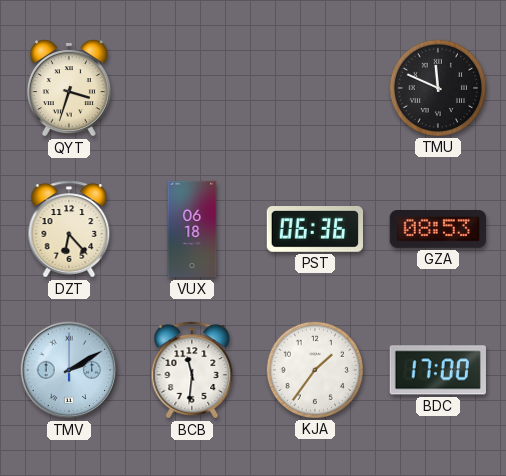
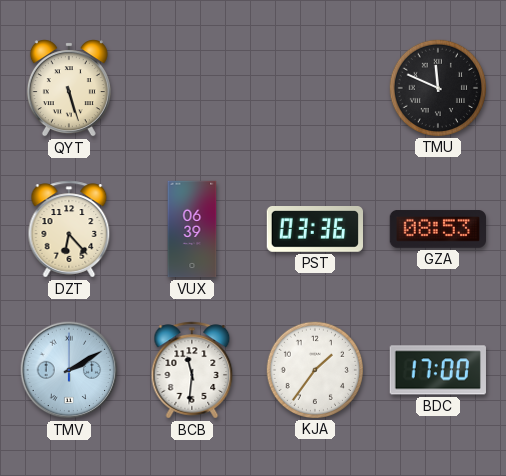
QYT: 3:33 -> 5:27 (69, 88)
VUX: 06:18 -> 06:39 (192, 229)
PST: 06:36 -> 03:36 (314, 230)
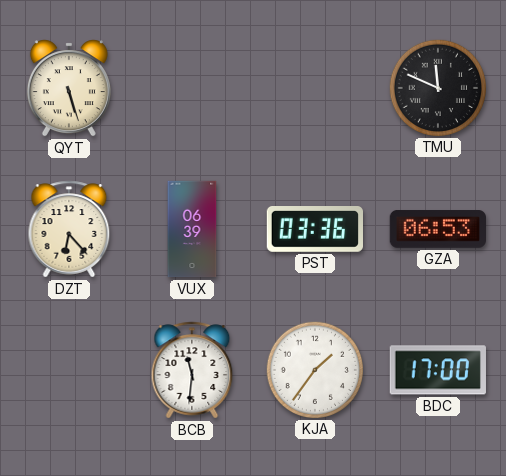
GZA: 08:53 -> 06:53 (437, 230)
TMV: 2:10 -> none (69, 370)
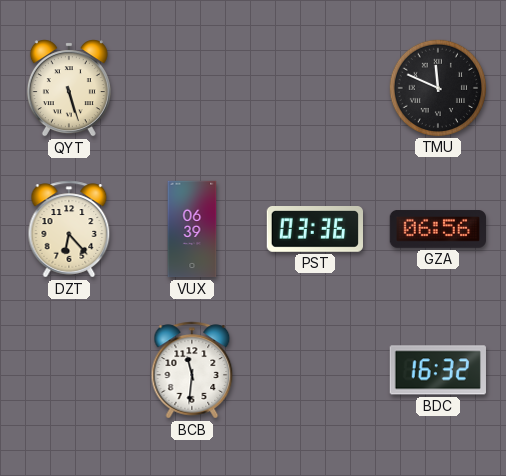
GZA: 06:53 -> 06:56 (437, 230)
KJA: 1:36 -> none (314, 369)
BDC: 17:00 -> 16:32 (438, 370)
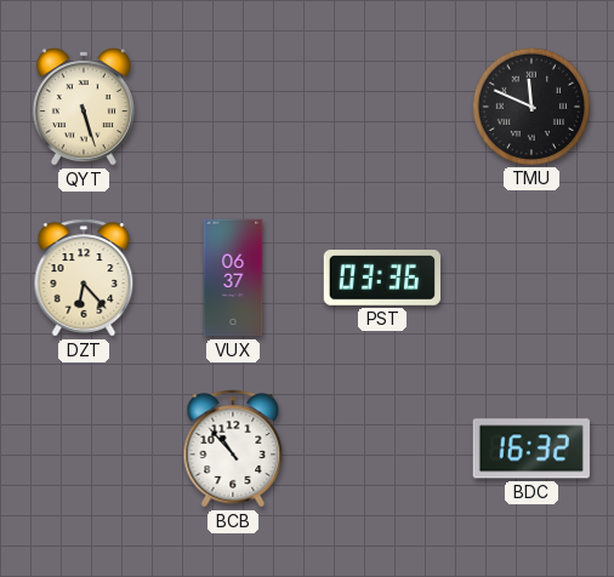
VUX: 06:39 -> 06:37 (233, 278)
GZA: 06:56 -> none (437, 230)
BCB: 11:31 -> 10:53 (233, 449)
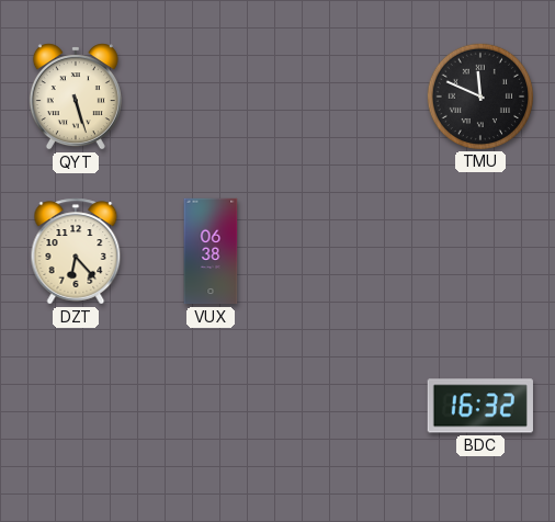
VUX: 06:37 -> 06:38 (211, 251)
PST: 03:36 -> none (381, 279)
BCB: 10:53 -> none (233, 449)
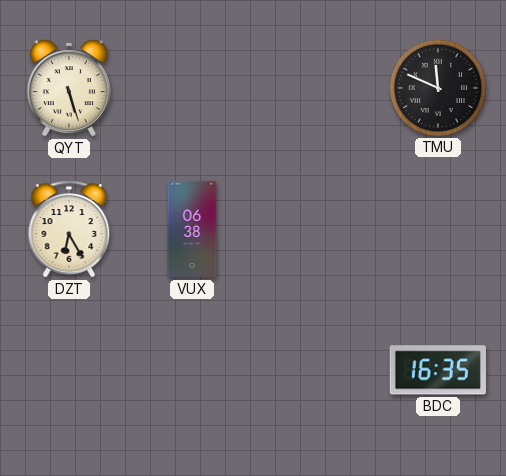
DZT: 6:23 -> 6:25 (69, 229)
BDC: 16:32 -> 16:35 (438, 370)
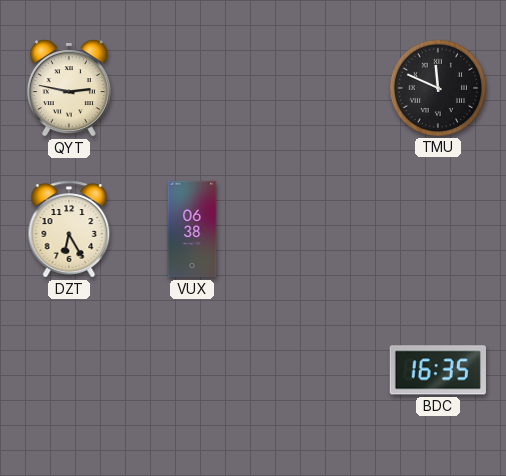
QYT: 5:27 -> 2:47 (69, 88)
